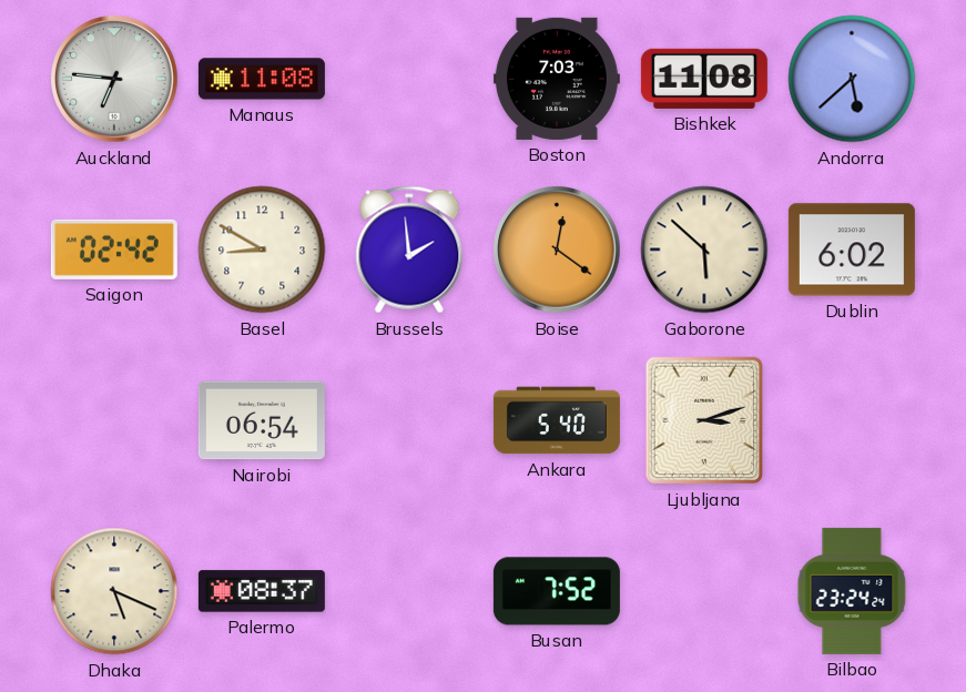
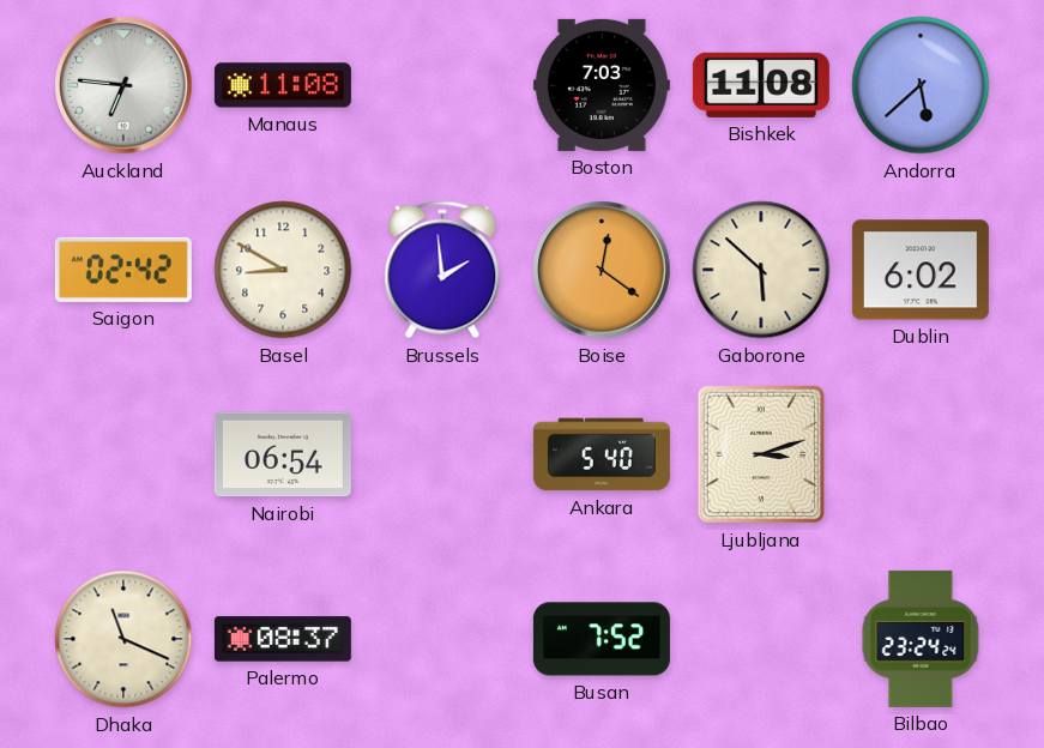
Dhaka: 5:19 -> 11:19 (123, 639)
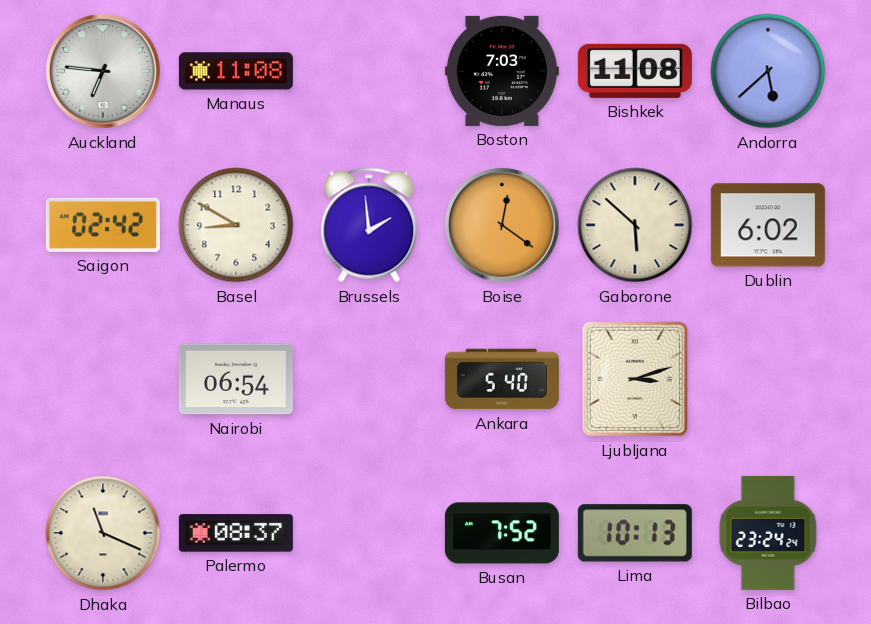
Lima: none -> 10:13 (635, 533)
